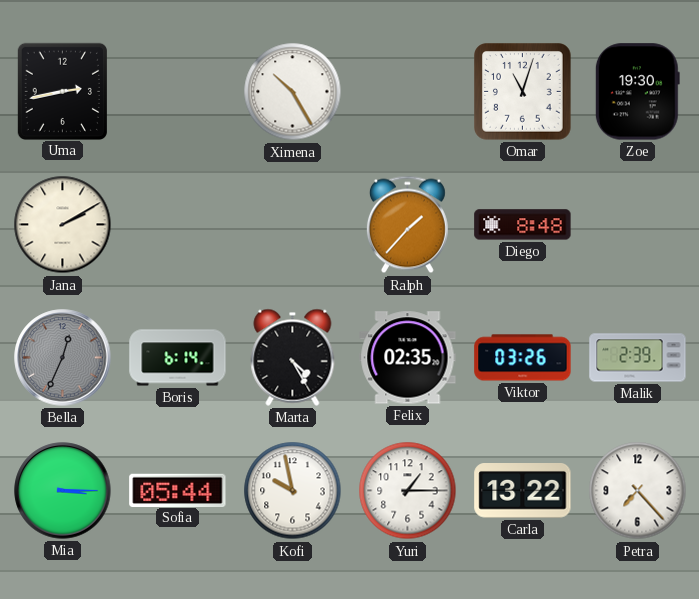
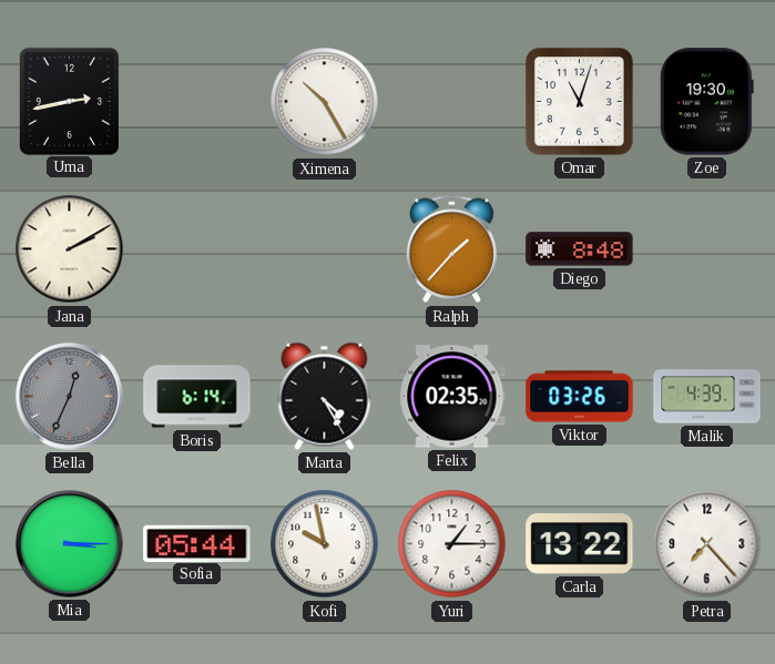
Malik: 2:39 -> 4:39 (707, 397)
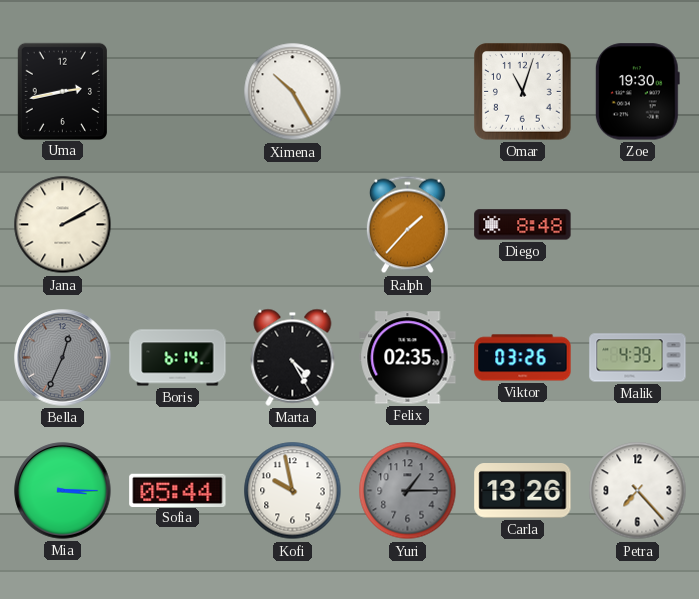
Yuri dial: white -> grey (408, 491)
Carla: 13:22 -> 13:26 (523, 491)
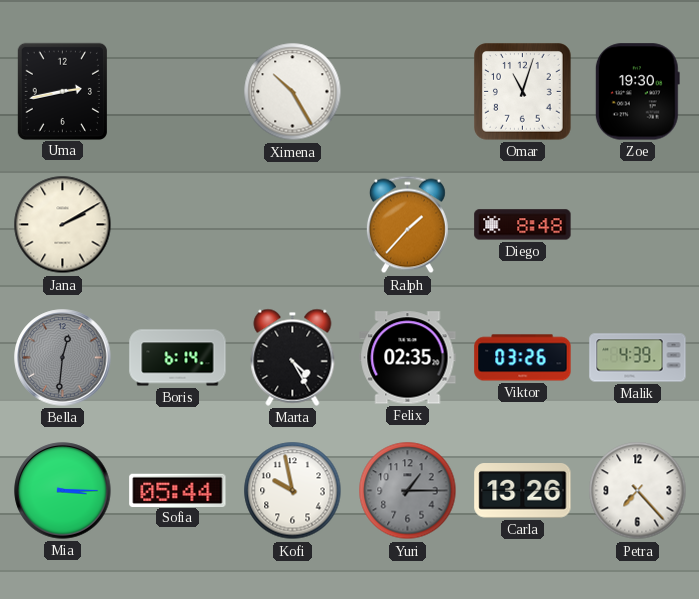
Bella: 12:34 -> 12:31 (63, 358)
